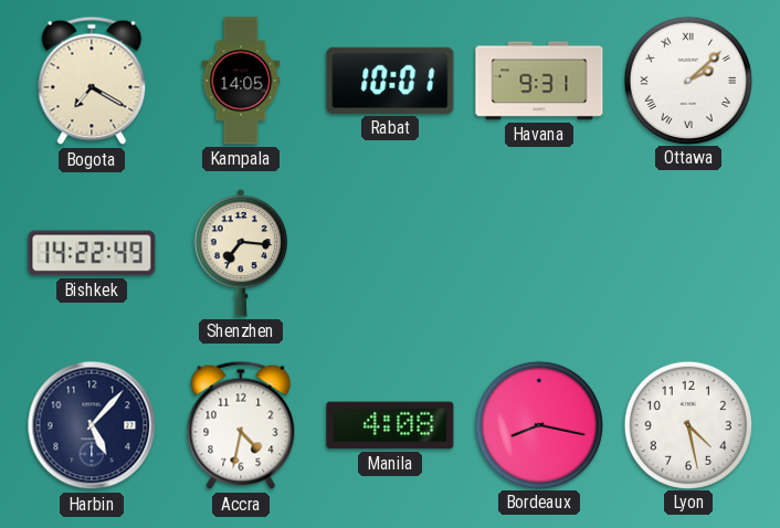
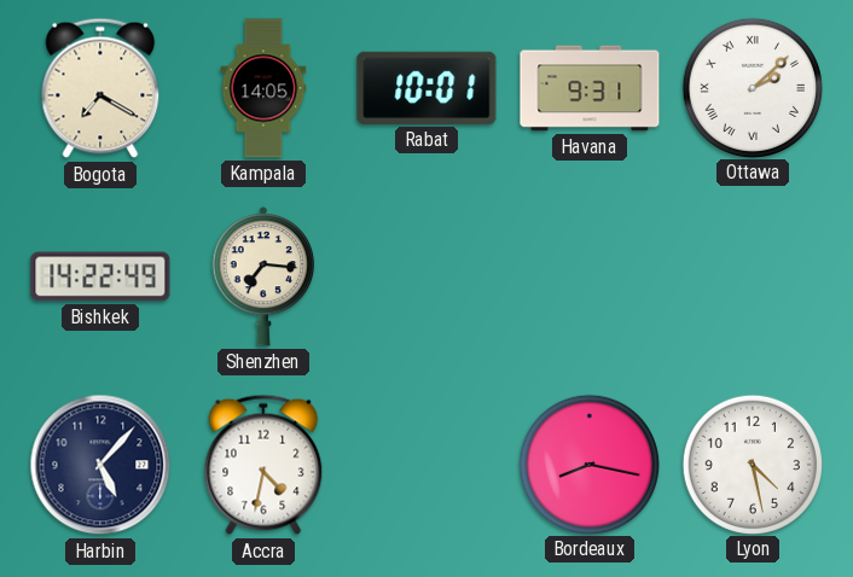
Manila: 4:08 -> none (390, 425)
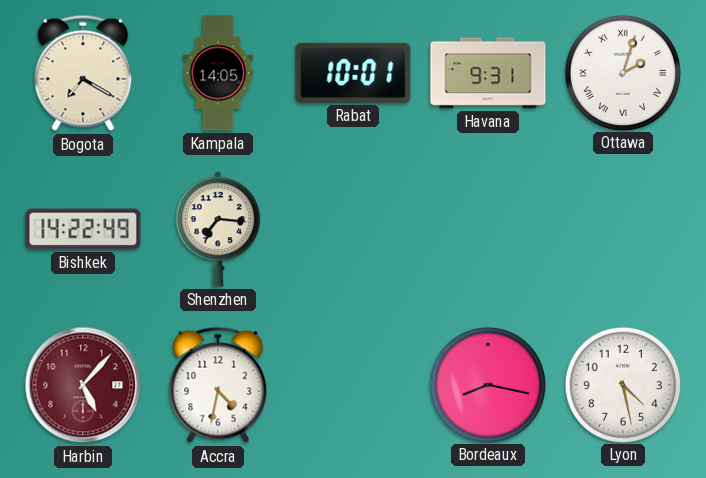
Ottawa: 2:08 -> 2:03 (622, 72)
Harbin dial: navy -> burgundy (83, 385)
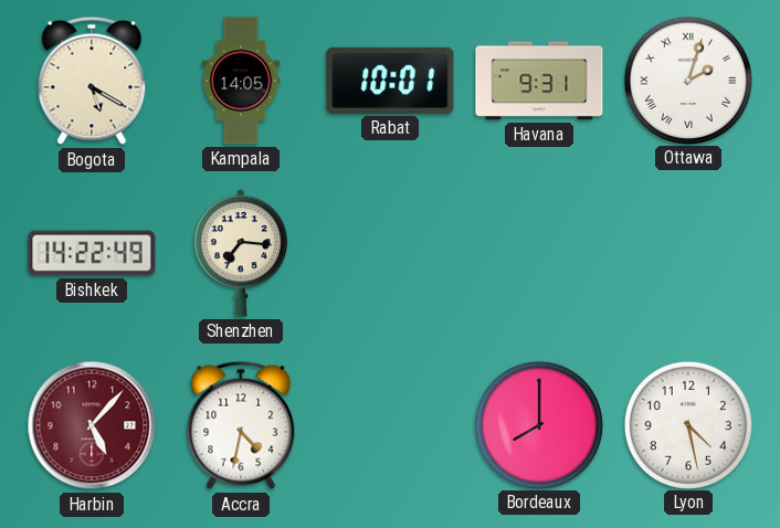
Bogota: 7:20 -> 5:20 (92, 81)
Bordeaux: 8:17 -> 8:00 (538, 424)
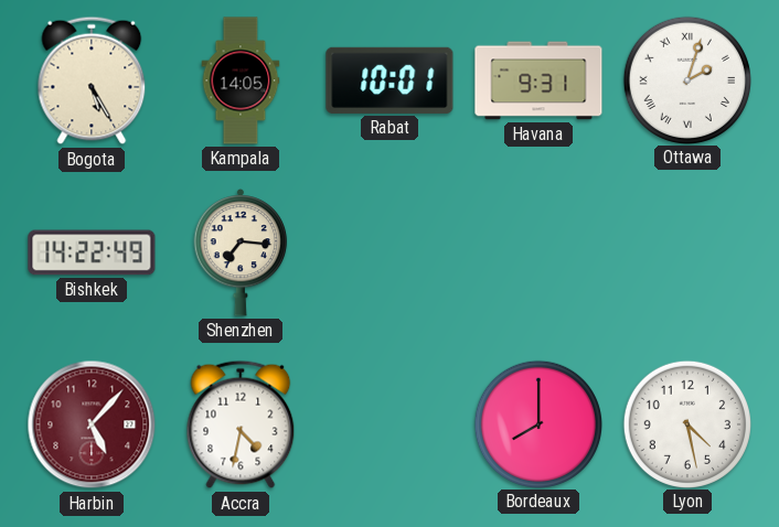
Bogota: 5:20 -> 5:25 (92, 80)
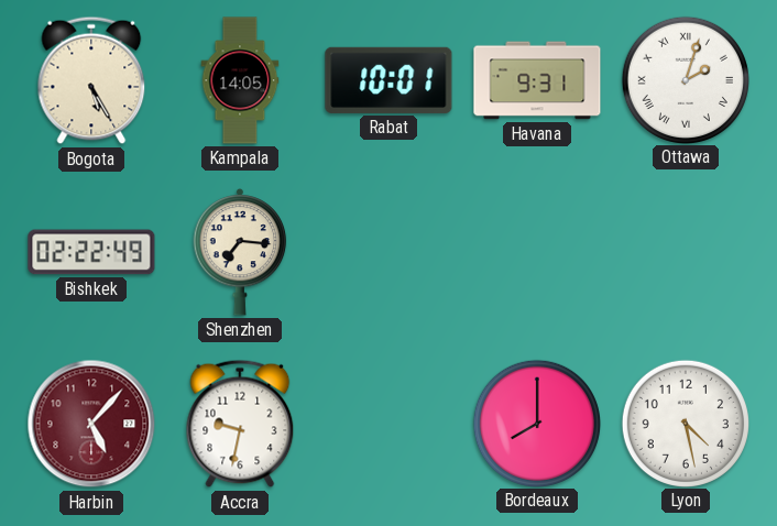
Bishkek: 14:22 -> 02:22 (91, 252)
Accra: 4:32 -> 9:32 (240, 424)
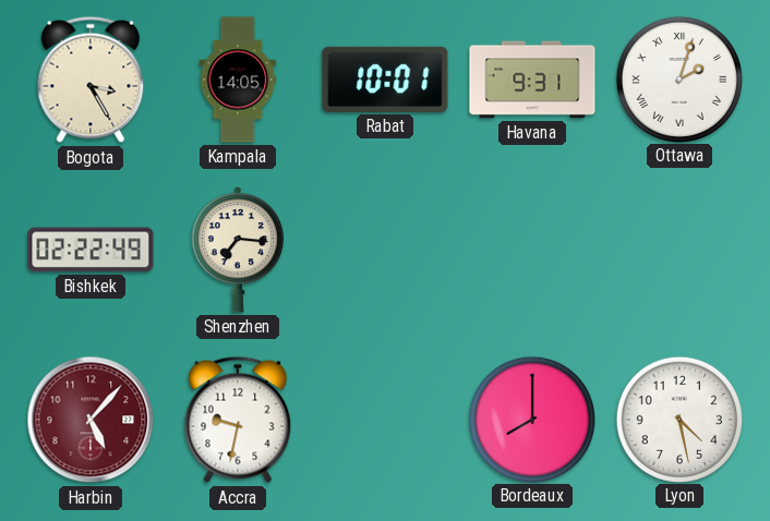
Bogota: 5:25 -> 3:25 (91, 80)
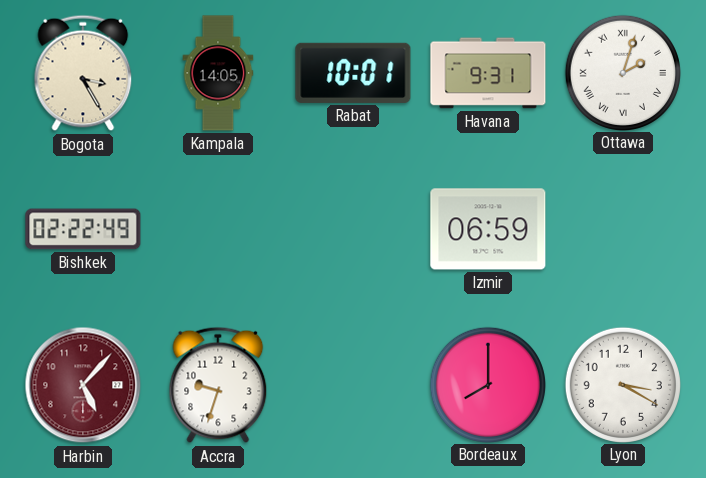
Shenzhen: 7:16 -> none (238, 251)
Izmir: none -> 06:59 (488, 229)
Accra: 9:32 -> 9:33 (218, 385)
Lyon: 4:28 -> 3:20 (622, 384)
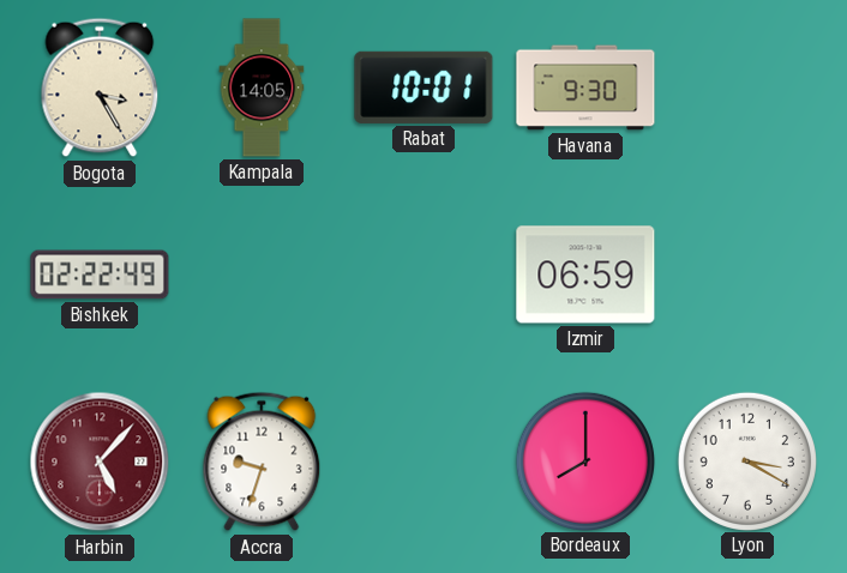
Havana: 9:31 -> 9:30 (585, 88)
Ottawa: 2:03 -> none (622, 72)
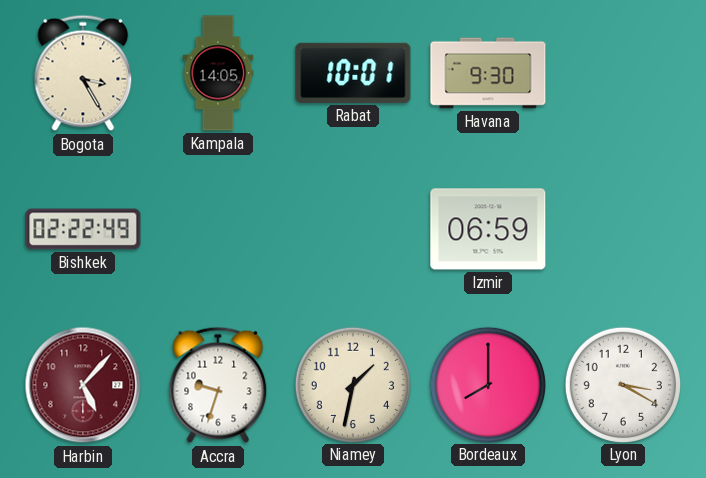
Niamey: none -> 1:32 (352, 384)
